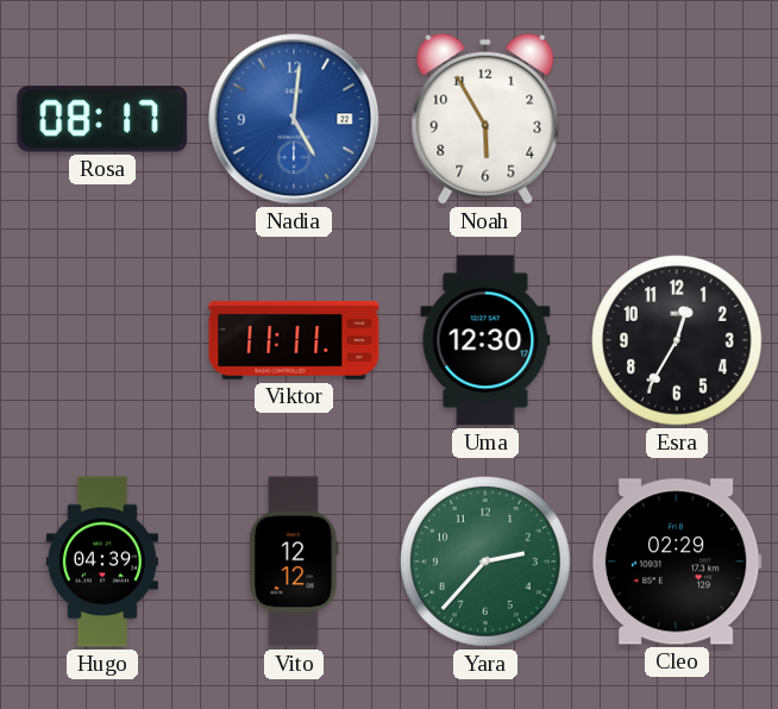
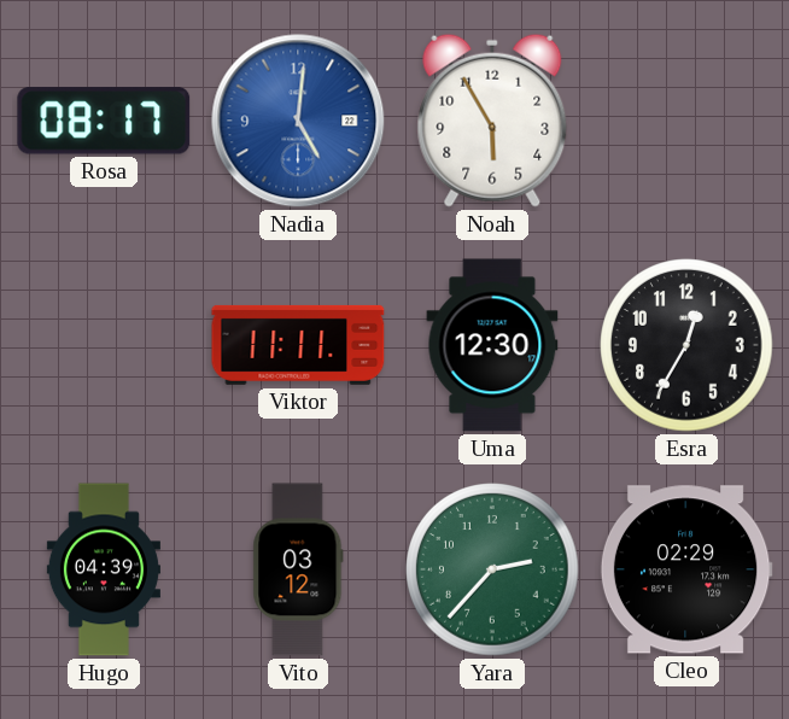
Vito: 12:12 -> 03:12 (298, 569)
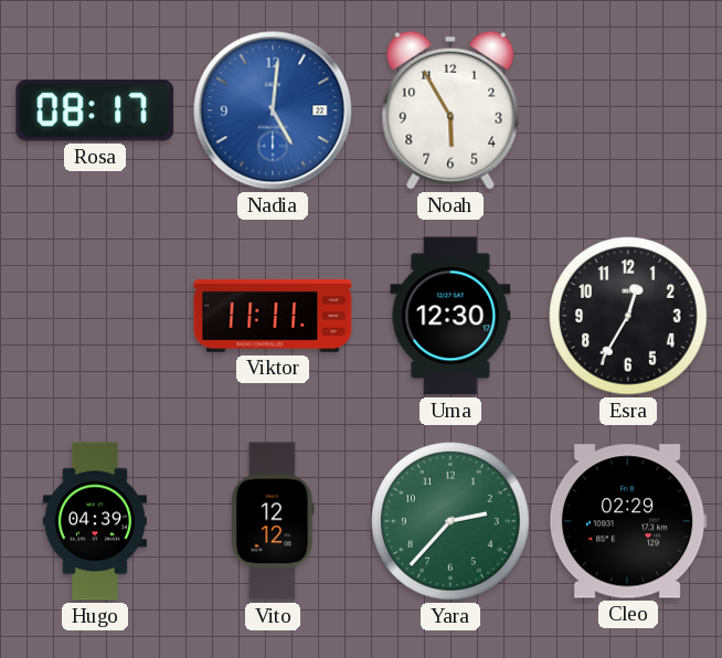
Vito: 03:12 -> 12:12 (273, 521)
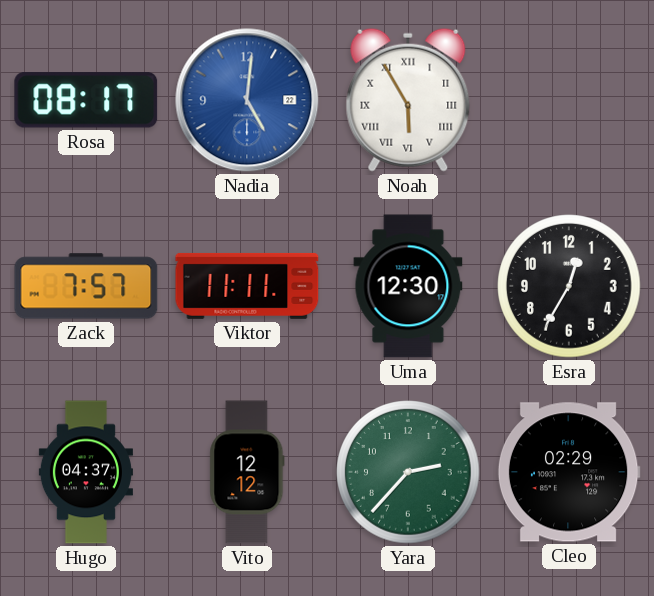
Noah numerals: Arabic -> Roman (408, 100)
Zack: none -> 7:57 (86, 286)
Hugo: 04:39 -> 04:37 (86, 472)
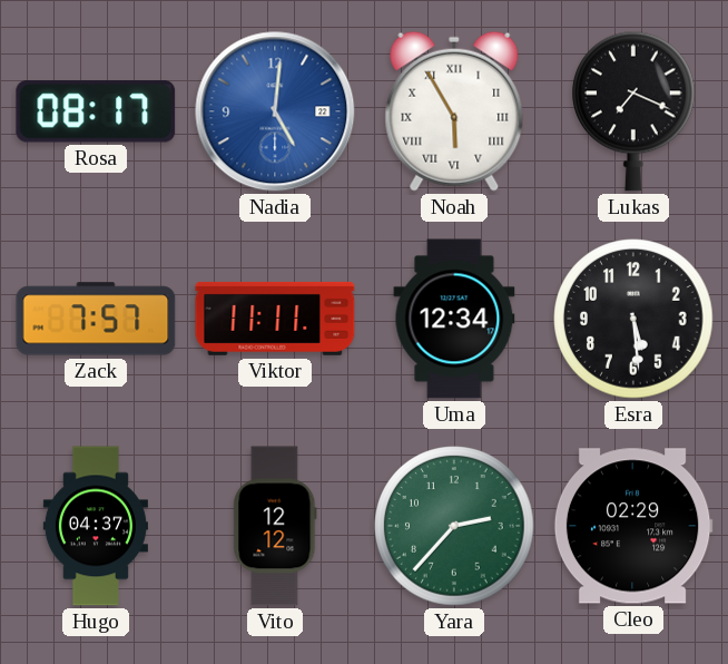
Lukas: none -> 7:19 (634, 111)
Uma: 12:30 -> 12:34 (454, 319)
Esra: 12:35 -> 5:29 (633, 319)
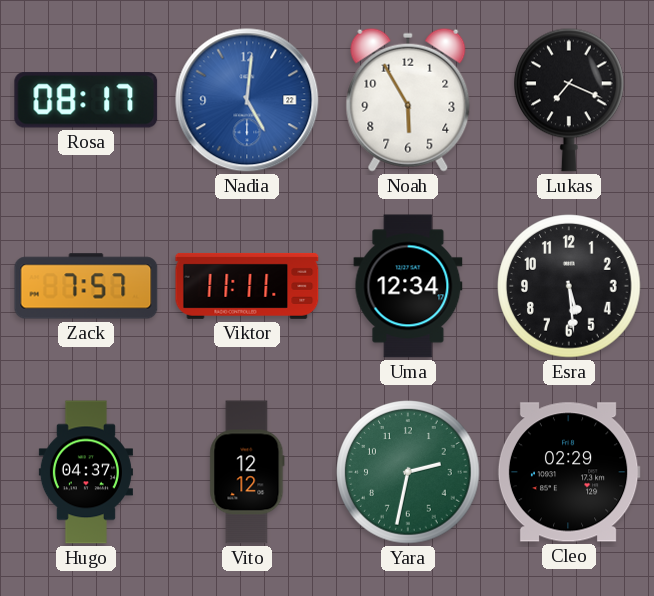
Noah numerals: Roman -> Arabic (408, 100)
Yara: 2:37 -> 2:32 (408, 472)
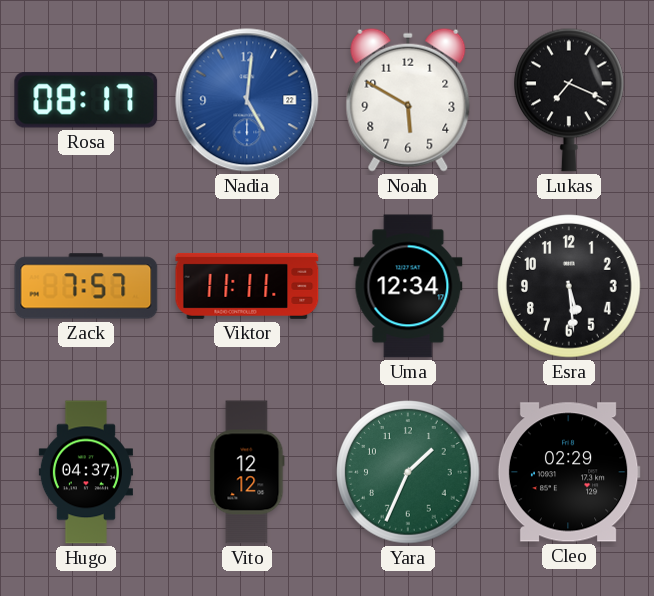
Noah: 5:55 -> 5:50 (408, 100)
Yara: 2:32 -> 1:34 (408, 472)
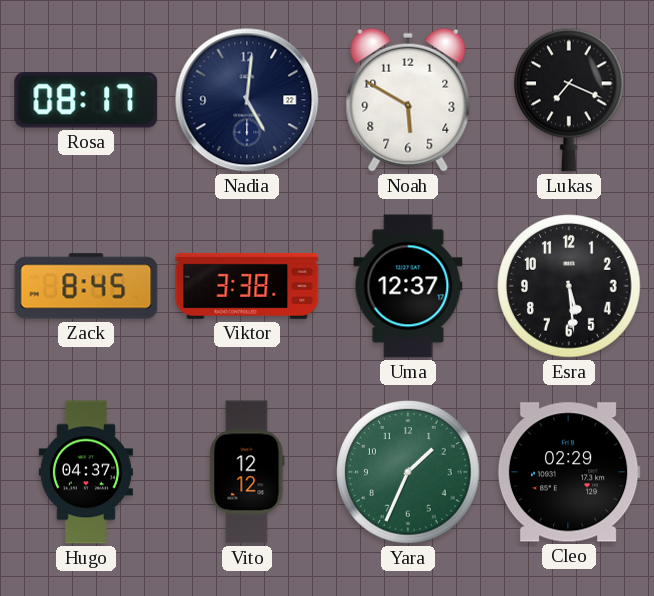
Nadia dial: blue -> navy (247, 100)
Zack: 7:57 -> 8:45 (86, 286)
Viktor: 11:11 -> 3:38 (247, 286)
Uma: 12:34 -> 12:37 (408, 286)
